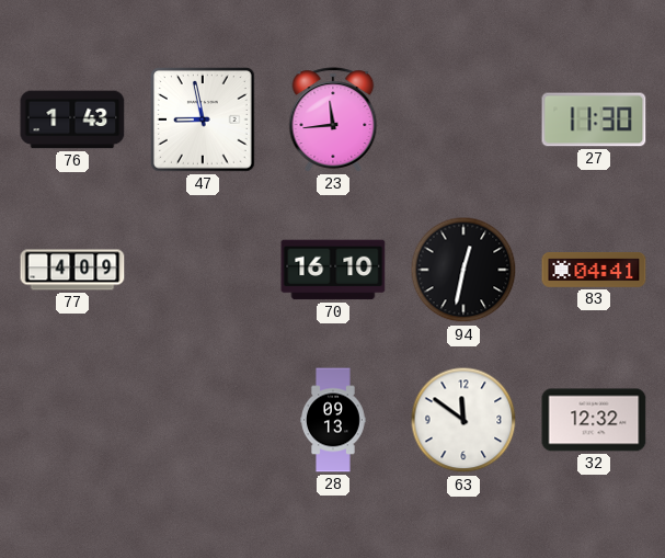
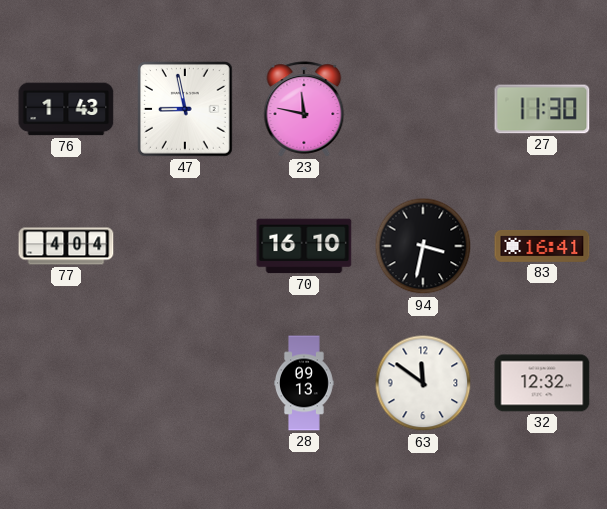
23: 11:44 -> 11:47 (304, 109)
77: 4:09 -> 4:04 (66, 246)
94: 12:32 -> 3:32 (423, 246)
83: 04:41 -> 16:41 (542, 247)
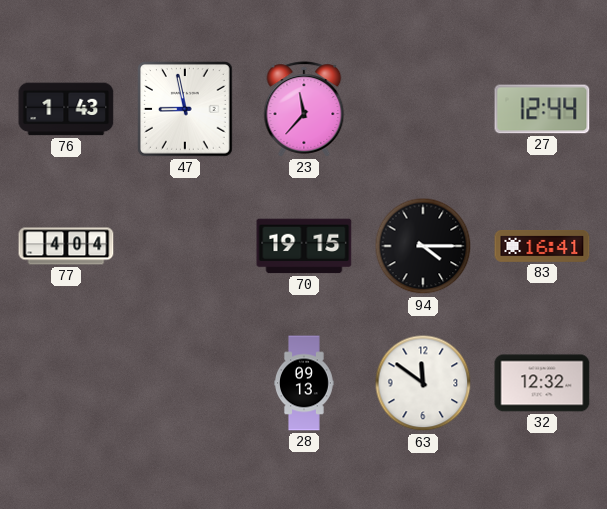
23: 11:47 -> 11:37 (304, 109)
27: 11:30 -> 12:44 (542, 109)
70: 16:10 -> 19:15 (304, 246)
94: 3:32 -> 4:15 (423, 246)
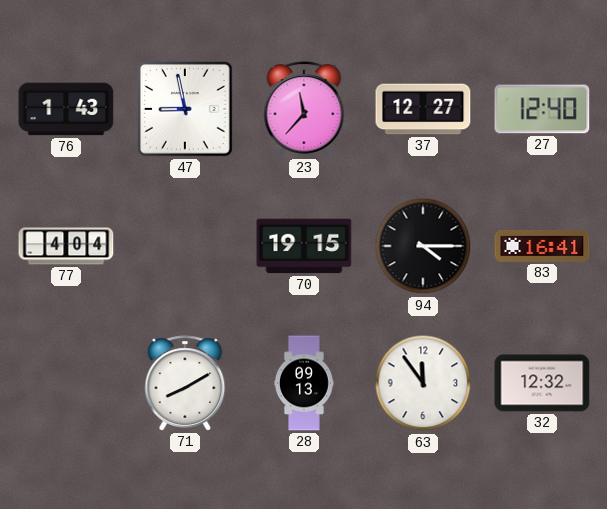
37: none -> 12:27 (423, 109)
27: 12:44 -> 12:40 (542, 109)
71: none -> 8:10 (185, 383)
63: 11:51 -> 11:54 (423, 383)
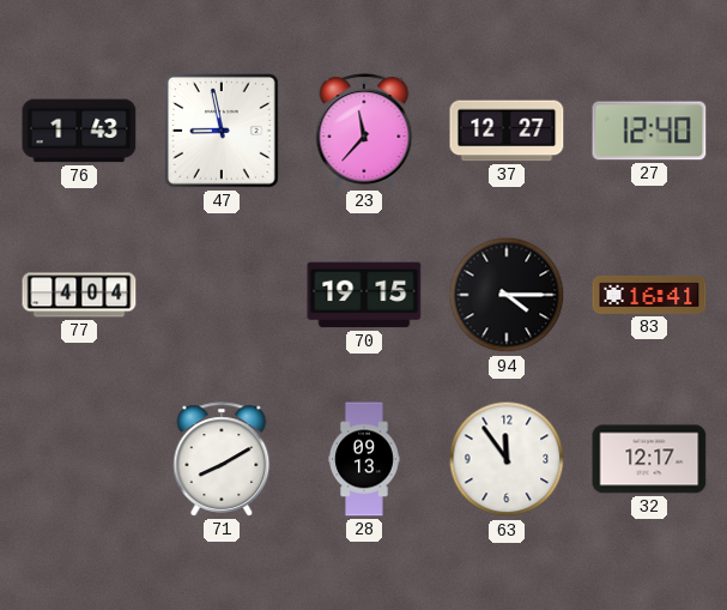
32: 12:32 -> 12:17 (649, 459)
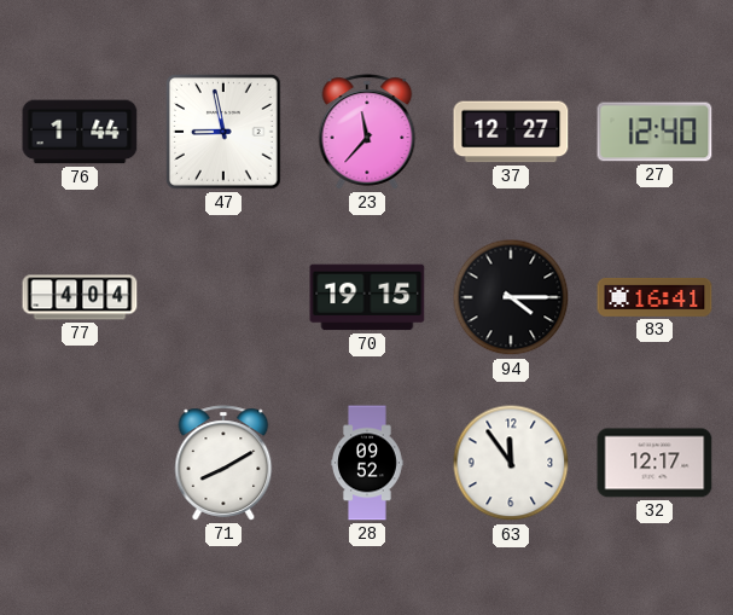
76: 1:43 -> 1:44 (80, 132)
28: 09:13 -> 09:52 (368, 463)
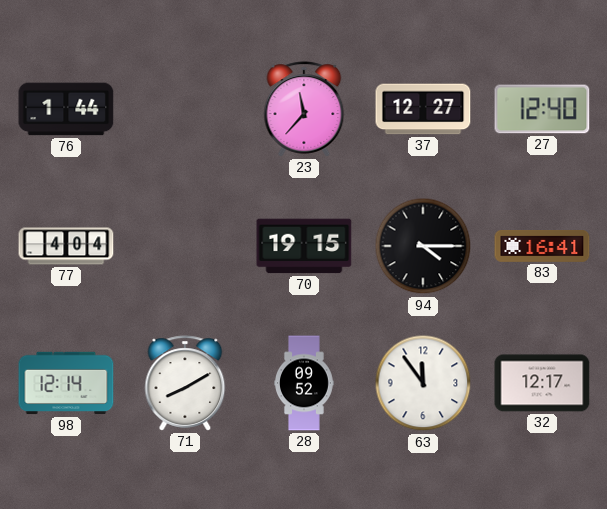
47: 8:58 -> none (225, 133)
98: none -> 12:14 (66, 383)
